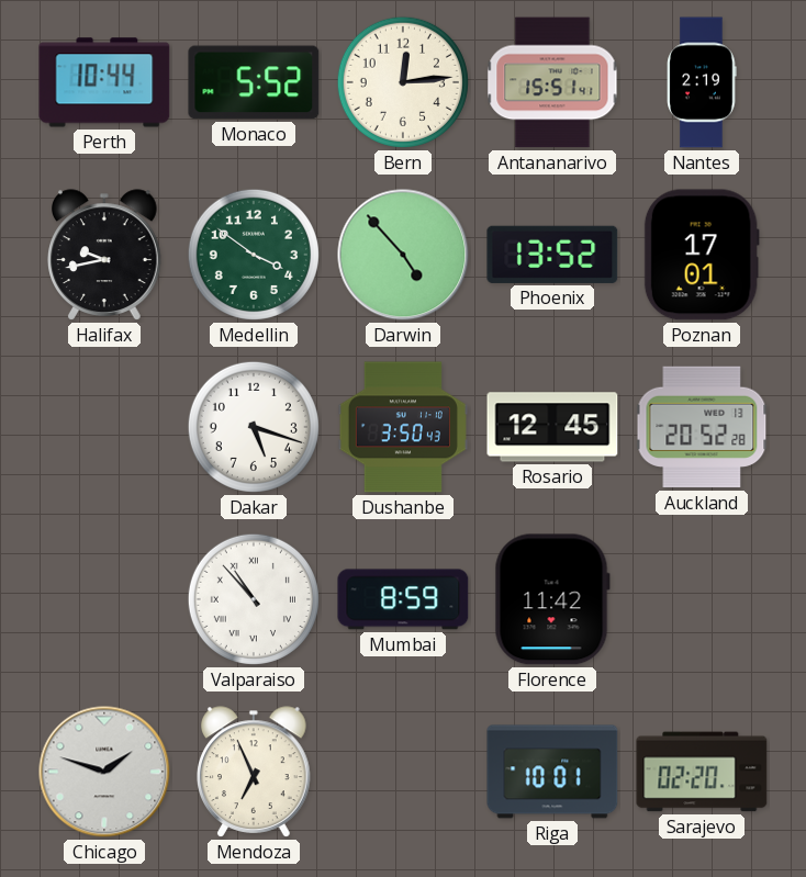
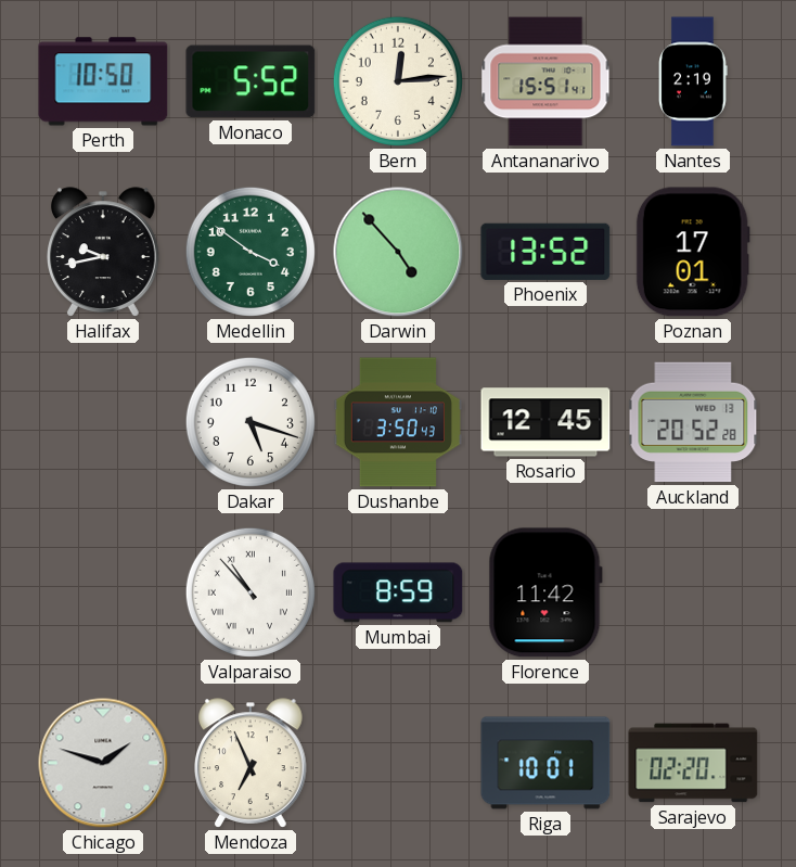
Perth: 10:44 -> 10:50 (103, 81)
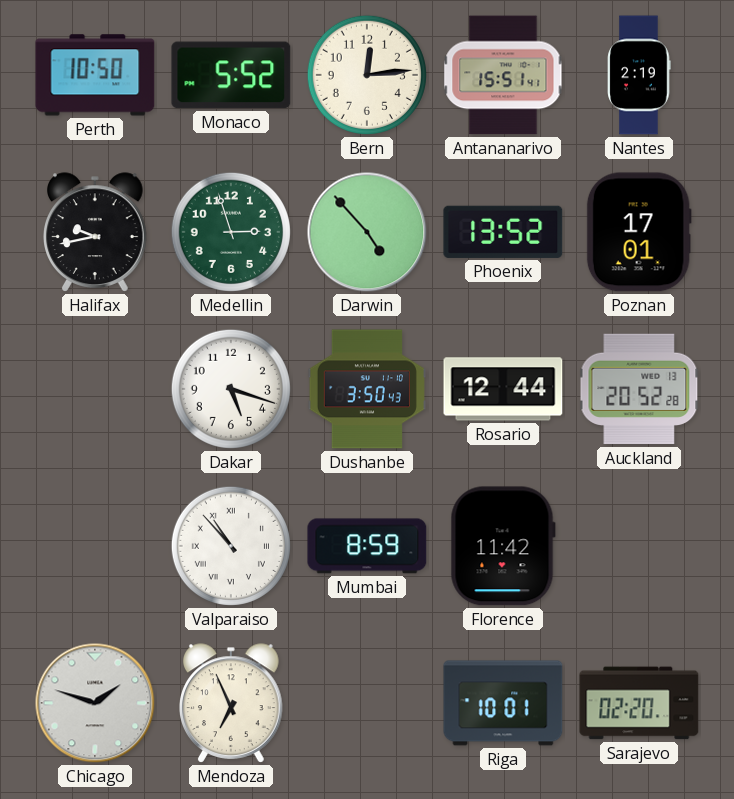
Medellin: 3:51 -> 2:57 (231, 232)
Rosario: 12:45 -> 12:44 (503, 389)
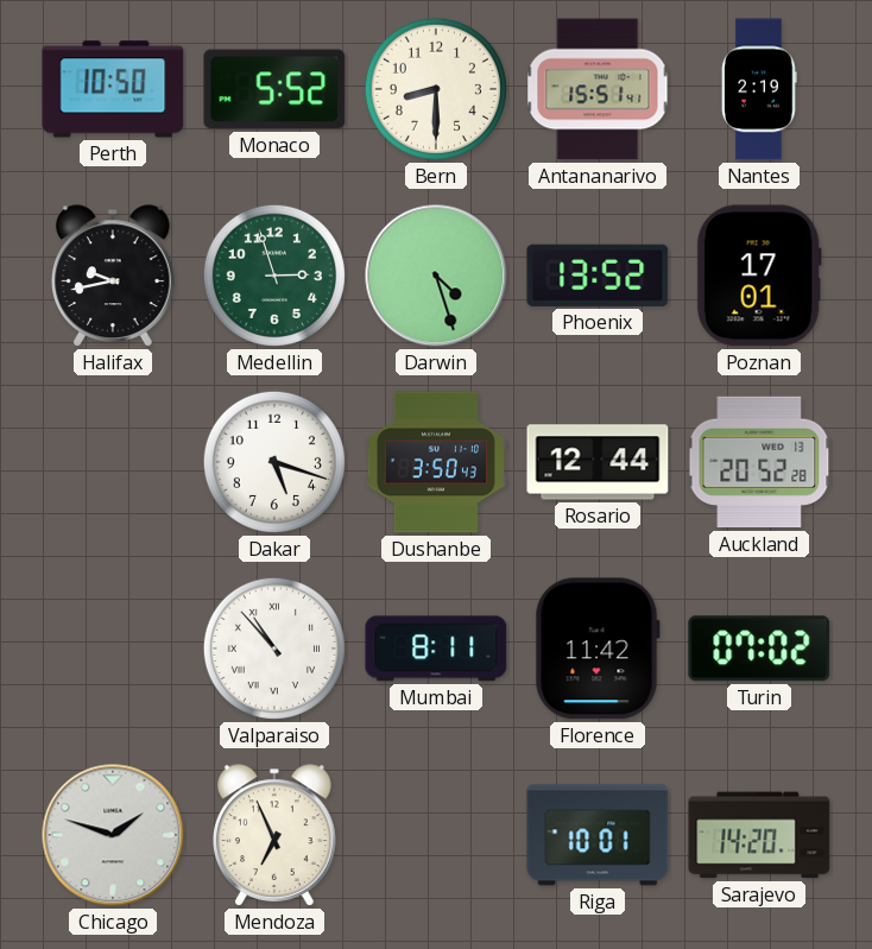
Bern: 12:14 -> 8:30 (436, 89)
Darwin: 4:53 -> 4:27 (436, 276)
Mumbai: 8:59 -> 8:11 (436, 649)
Turin: none -> 07:02 (759, 649)
Sarajevo: 02:20 -> 14:20 (759, 835)
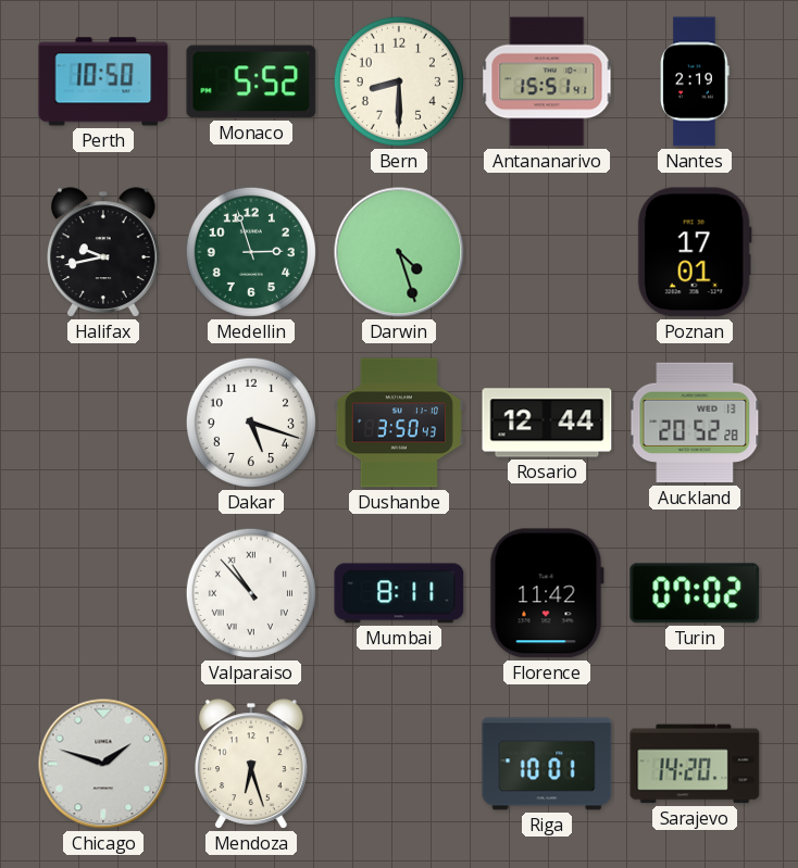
Phoenix: 13:52 -> none (598, 276)
Mendoza: 6:56 -> 6:27 (252, 764)
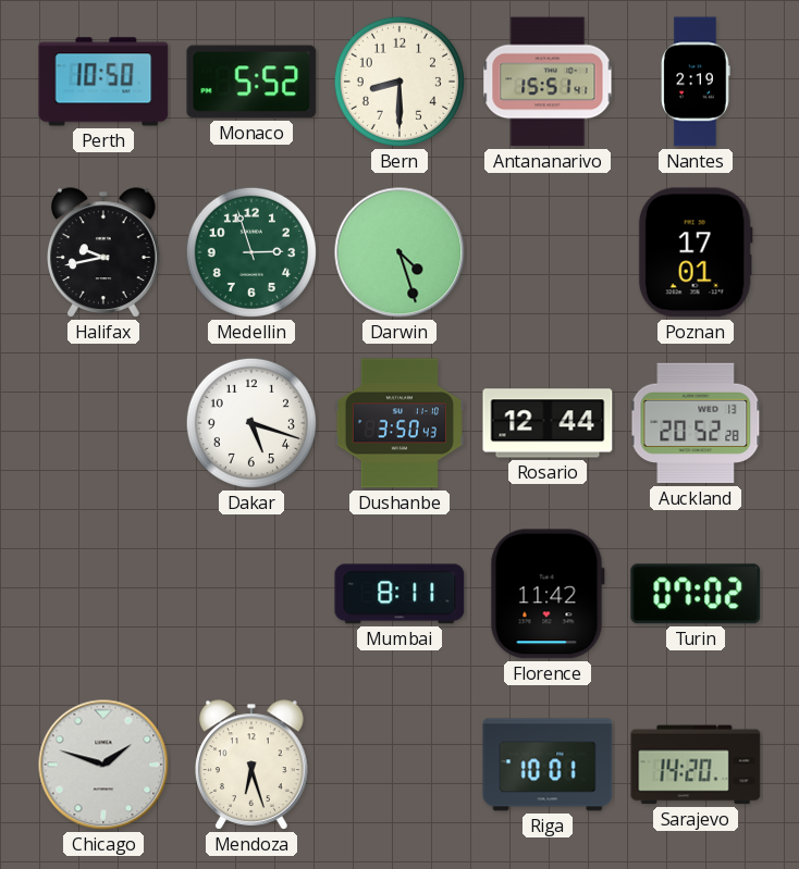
Valparaiso: 10:53 -> none (251, 593)
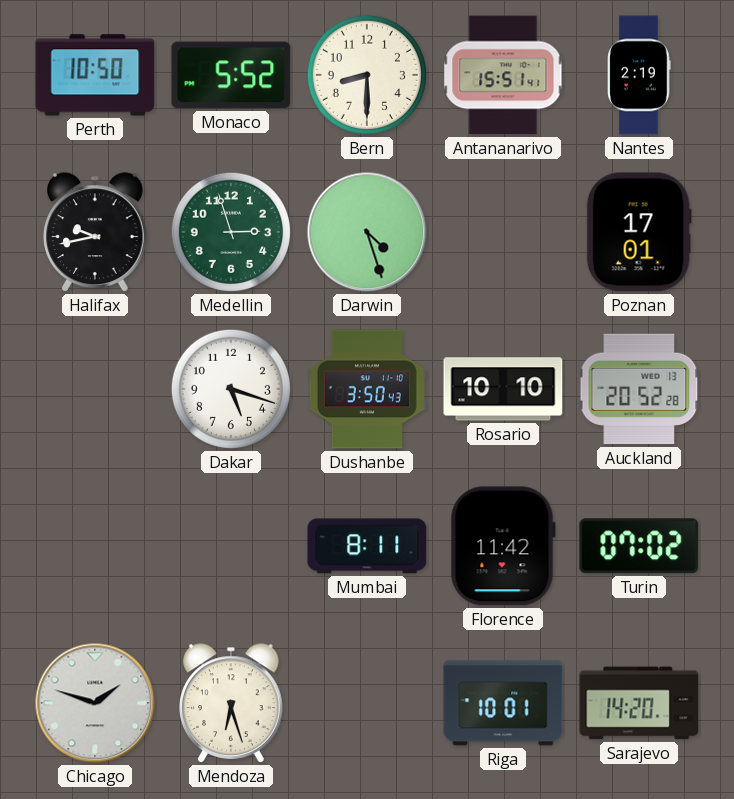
Rosario: 12:44 -> 10:10 (503, 389)
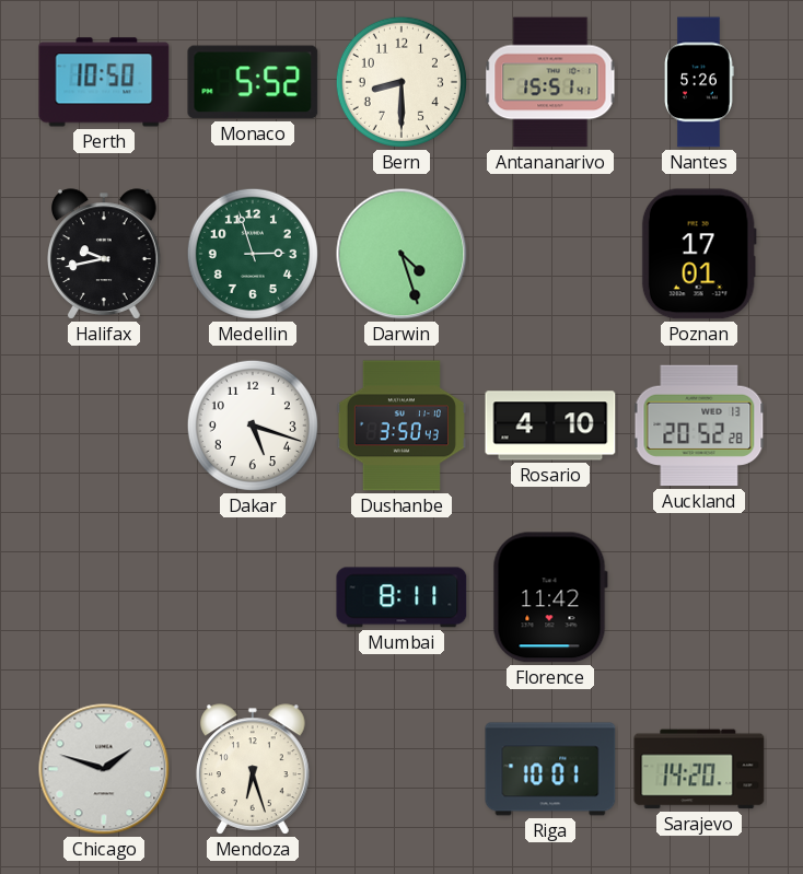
Nantes: 2:19 -> 5:26 (699, 82)
Rosario: 10:10 -> 4:10 (550, 426)
Turin: 07:02 -> none (639, 546)
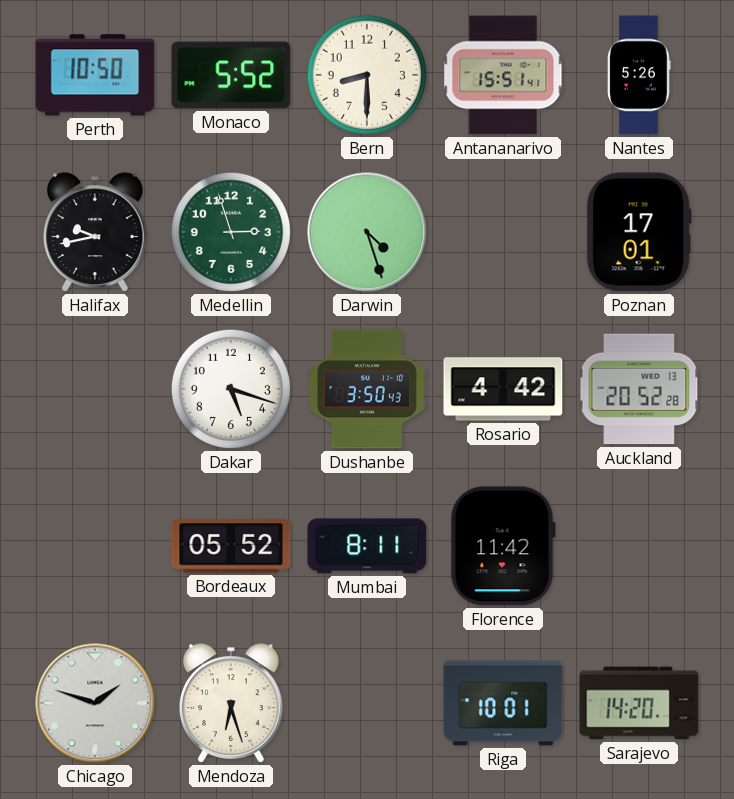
Rosario: 4:10 -> 4:42 (503, 389)
Bordeaux: none -> 05:52 (231, 546)
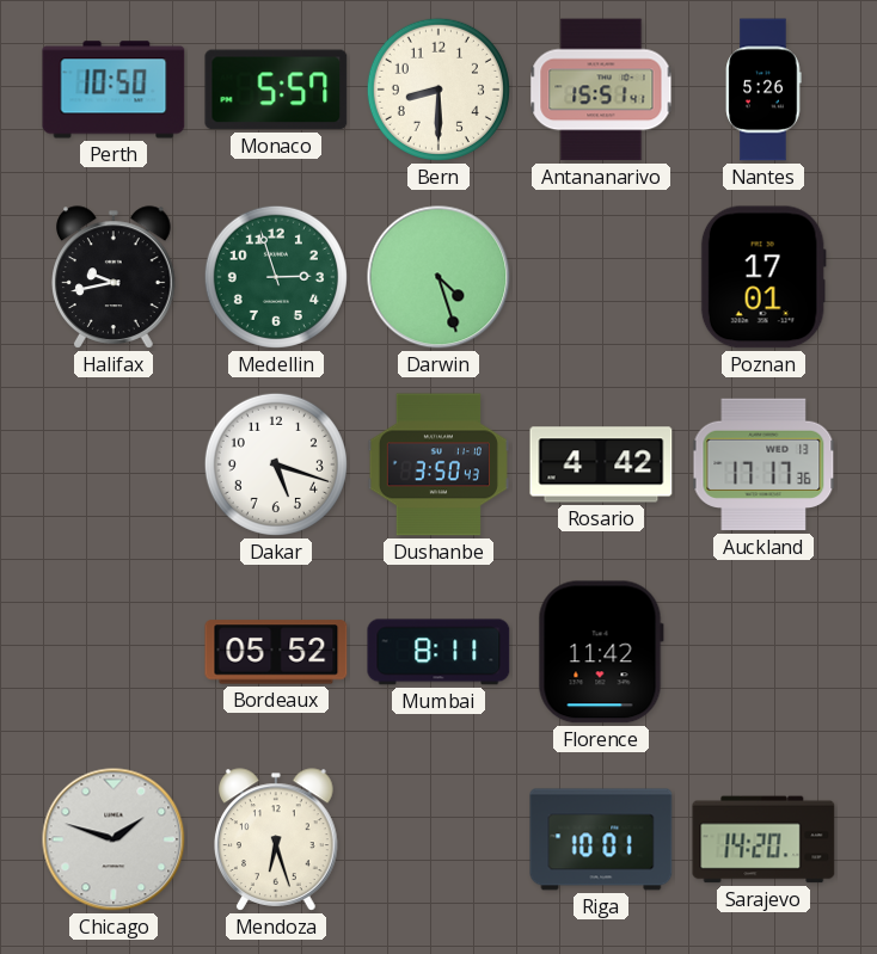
Monaco: 5:52 -> 5:57 (276, 90)
Auckland: 20:52 -> 17:17 (763, 464)
